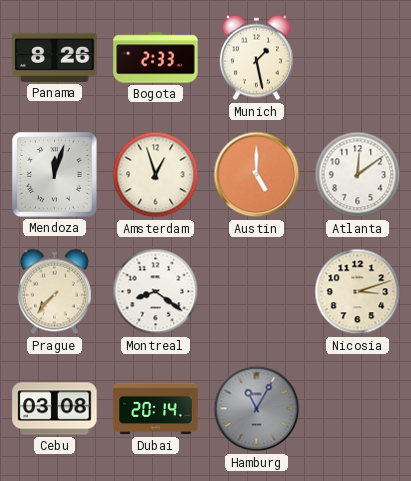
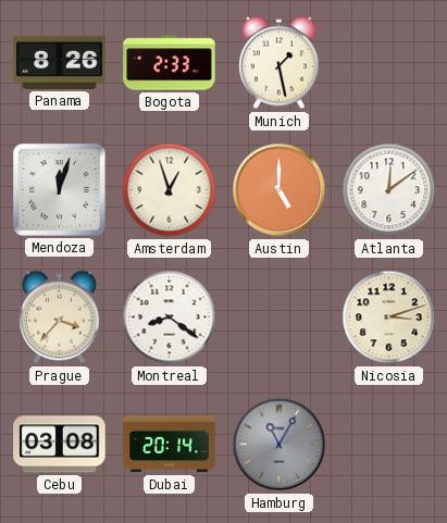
Prague: 7:37 -> 3:37 (59, 317)
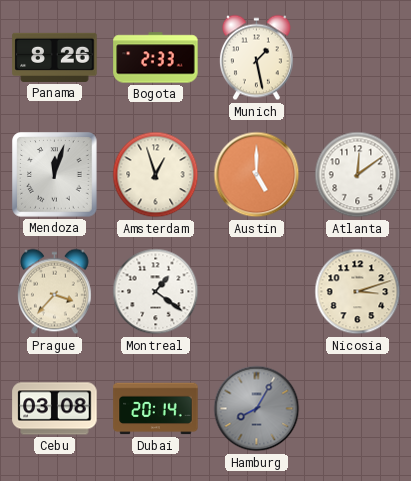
Montreal: 8:21 -> 1:21 (156, 292)
Hamburg: 11:05 -> 8:05 (257, 409)
